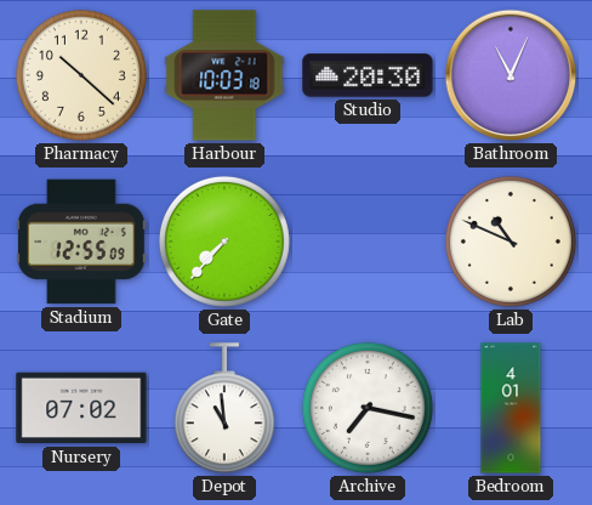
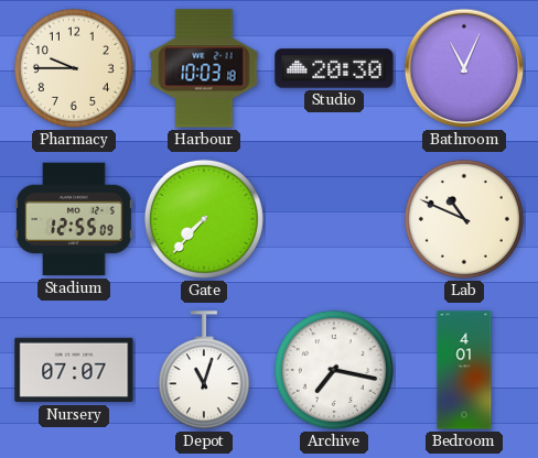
Pharmacy: 10:22 -> 9:45 (74, 68)
Nursery: 07:02 -> 07:07 (74, 370)
Depot: 10:59 -> 11:03 (204, 371)
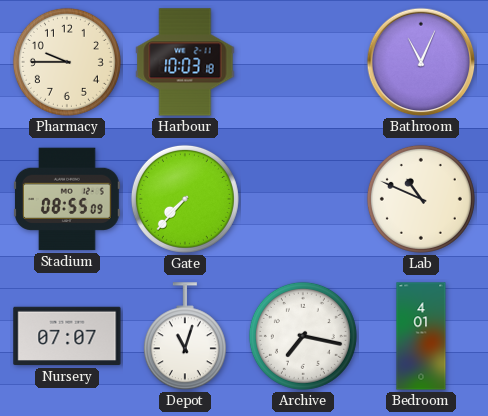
Studio: 20:30 -> none (334, 68)
Stadium: 12:55 -> 08:55 (68, 199)
